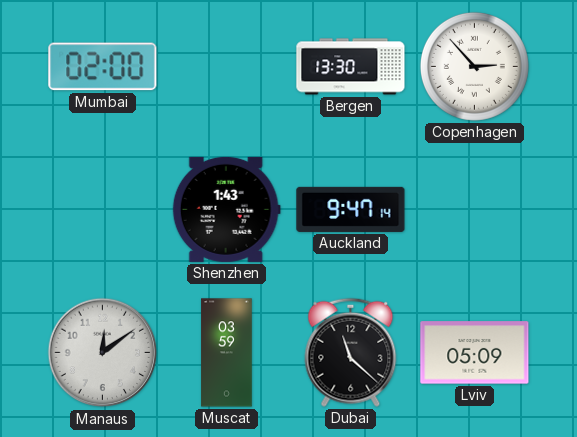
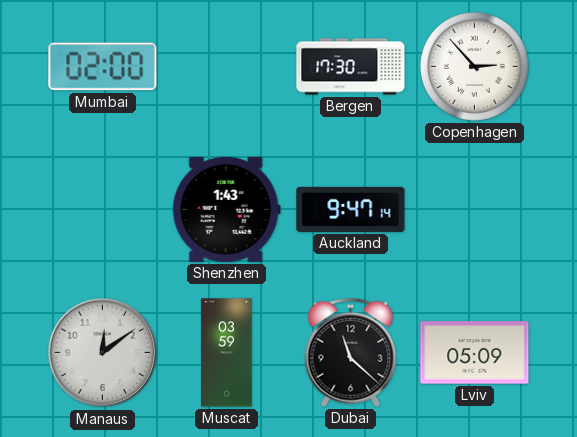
Bergen: 13:30 -> 17:30 (351, 67)
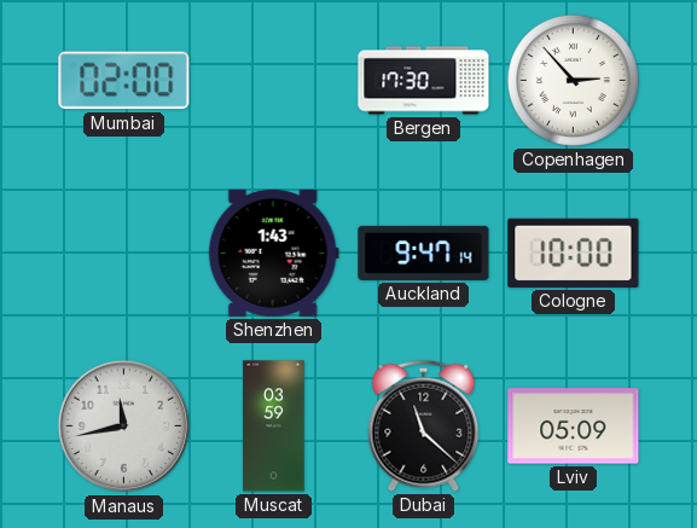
Cologne: none -> 10:00 (574, 253)
Manaus: 12:09 -> 11:43 (124, 427)
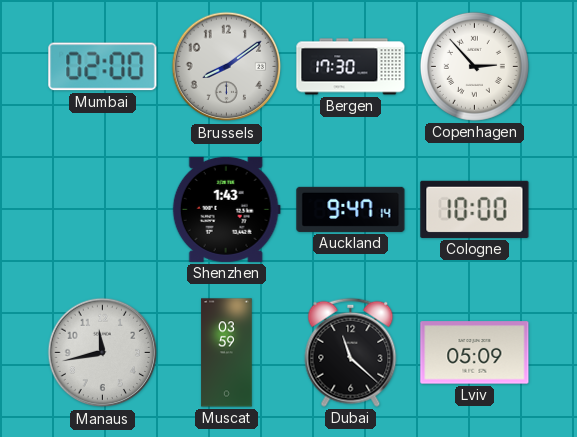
Brussels: none -> 8:09 (227, 67)
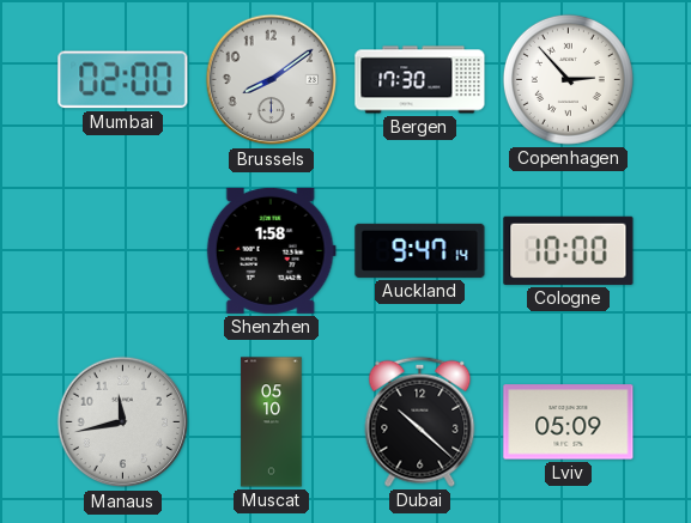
Shenzhen: 1:43 -> 1:58 (271, 250)
Muscat: 03:59 -> 05:10 (272, 422)
Dubai: 11:22 -> 10:22 (420, 421)
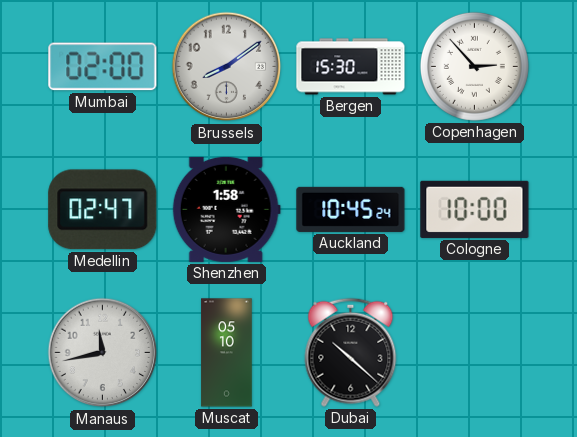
Bergen: 17:30 -> 15:30 (351, 67)
Medellin: none -> 02:47 (103, 210)
Auckland: 9:47 -> 10:45 (351, 209)
Lviv: 05:09 -> none (569, 422)
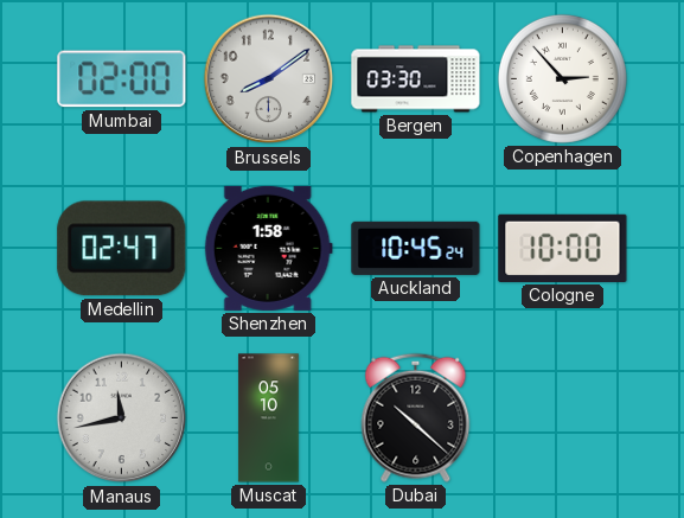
Bergen: 15:30 -> 03:30 (416, 79)
